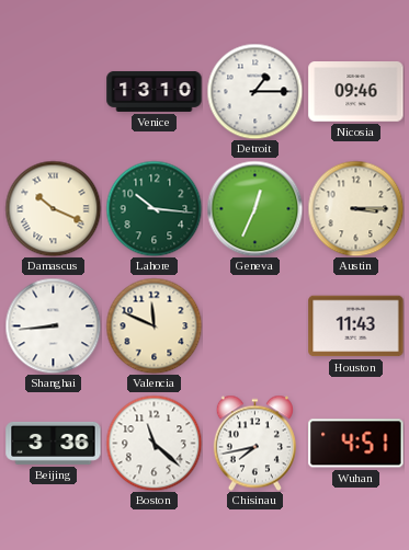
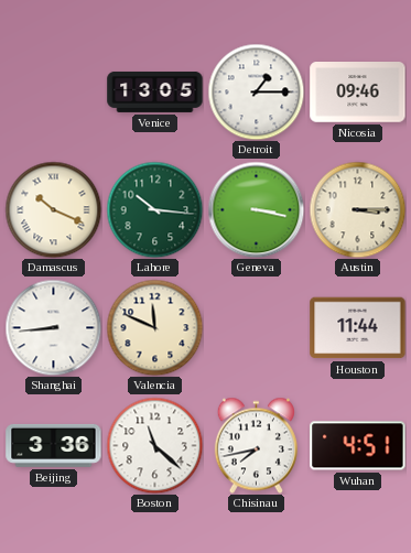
Venice: 13:10 -> 13:05 (155, 91)
Geneva: 12:34 -> 3:17 (256, 209)
Houston: 11:43 -> 11:44 (358, 328)
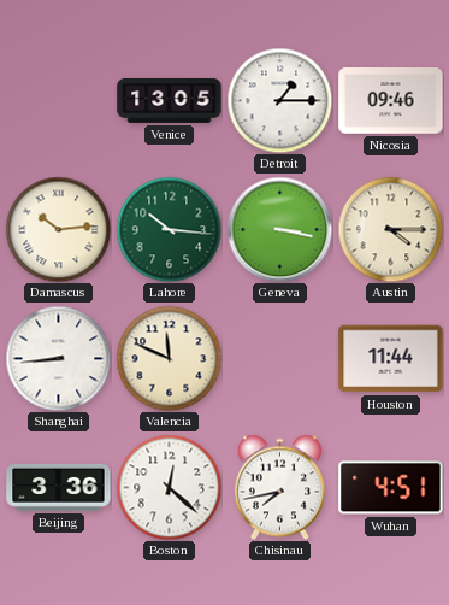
Damascus: 10:19 -> 10:14 (58, 229)
Austin: 3:15 -> 4:15 (390, 229)
Boston: 11:22 -> 12:22 (169, 487)
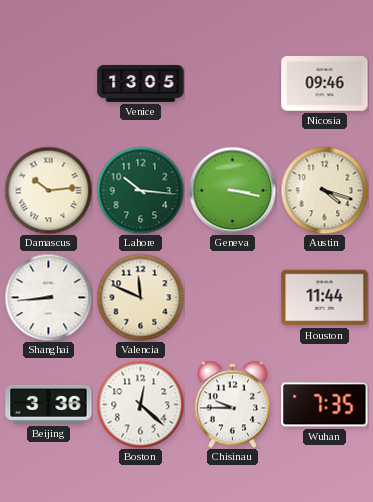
Detroit: 1:15 -> none (279, 100)
Austin: 4:15 -> 4:18 (324, 190)
Chisinau: 7:43 -> 9:45 (232, 404)
Wuhan: 4:51 -> 7:35 (325, 405)
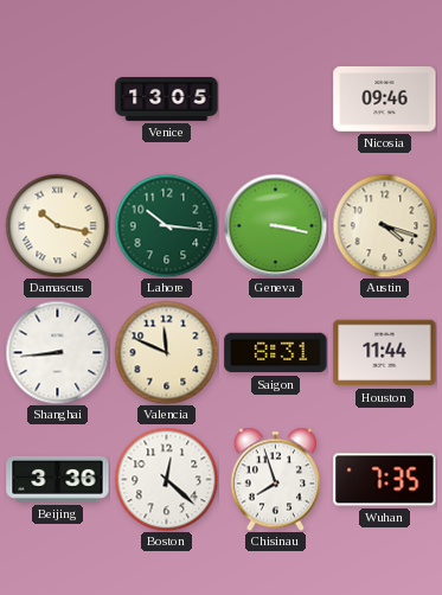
Damascus: 10:14 -> 10:17 (57, 225)
Saigon: none -> 8:31 (276, 353)
Chisinau: 9:45 -> 7:57 (275, 479)
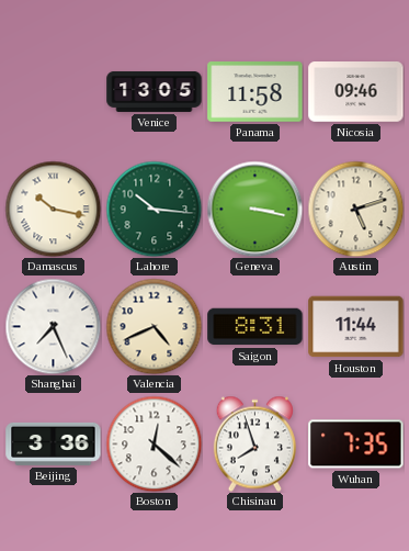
Panama: none -> 11:58 (255, 92)
Austin: 4:18 -> 5:12 (355, 209)
Shanghai: 8:44 -> 7:26 (53, 326)
Valencia: 11:49 -> 4:41 (154, 326)
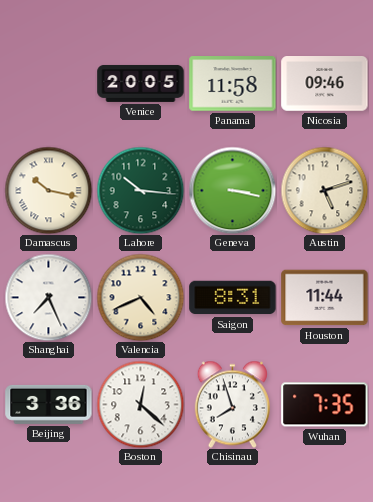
Venice: 13:05 -> 20:05 (141, 83)
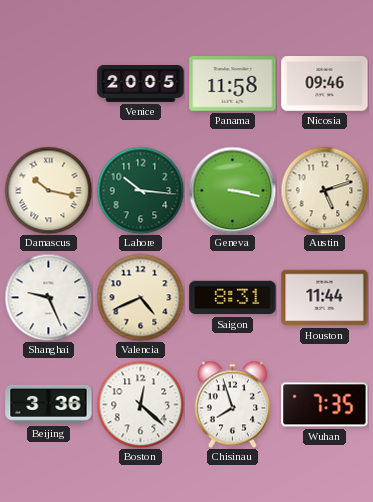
Shanghai: 7:26 -> 9:26 (48, 297)
